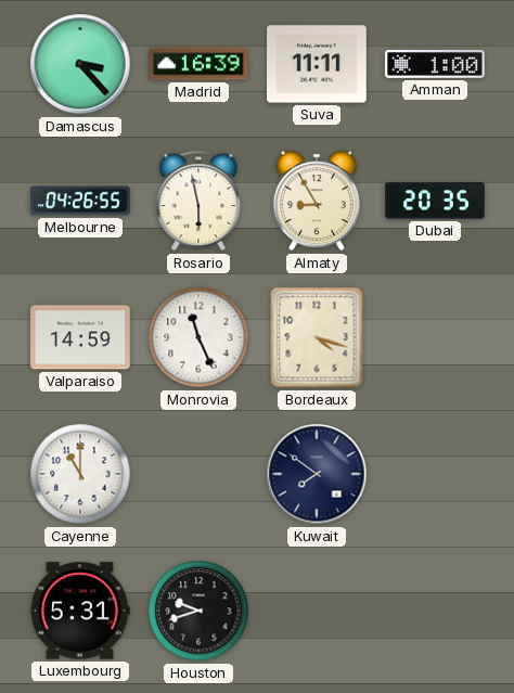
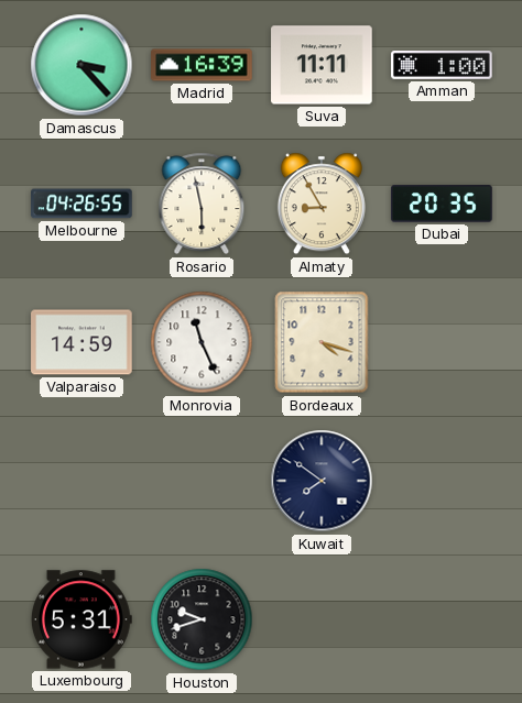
Cayenne: 11:00 -> none (80, 474)
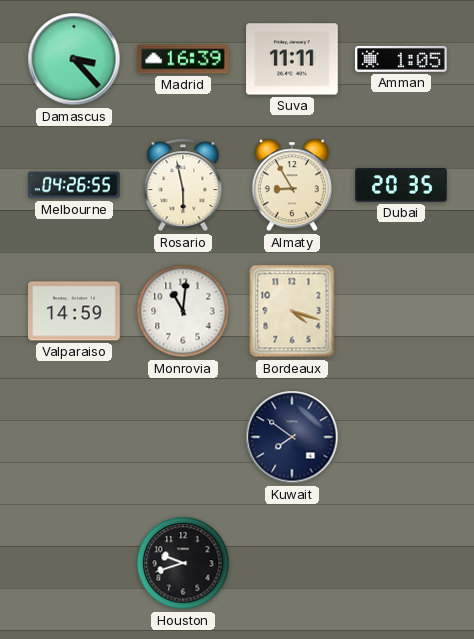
Amman: 1:00 -> 1:05 (401, 60)
Monrovia: 11:26 -> 11:01 (183, 311)
Luxembourg: 5:31 -> none (81, 619)
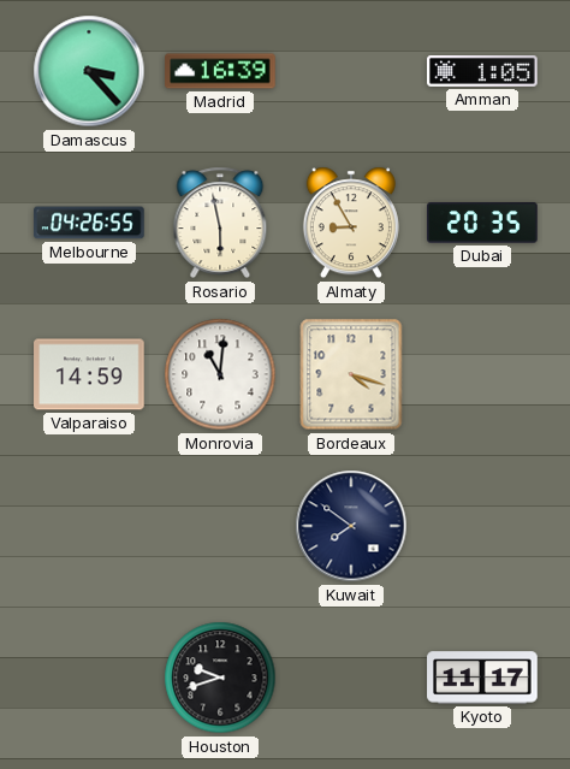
Suva: 11:11 -> none (292, 59)
Kyoto: none -> 11:17 (482, 678)
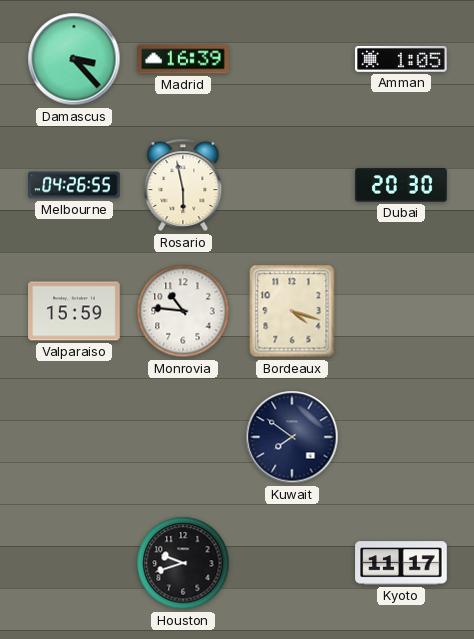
Almaty: 8:55 -> none (351, 223)
Dubai: 20:35 -> 20:30 (401, 185)
Valparaiso: 14:59 -> 15:59 (74, 311)
Monrovia: 11:01 -> 10:46 (183, 311)
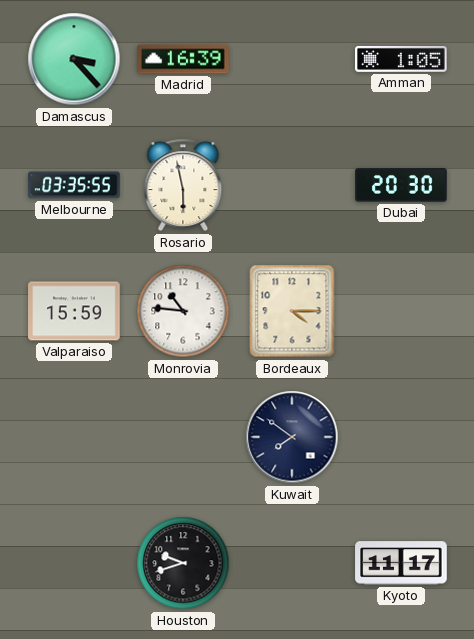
Melbourne: 04:26 -> 03:35 (74, 185)
Bordeaux: 4:18 -> 4:15 (292, 311)
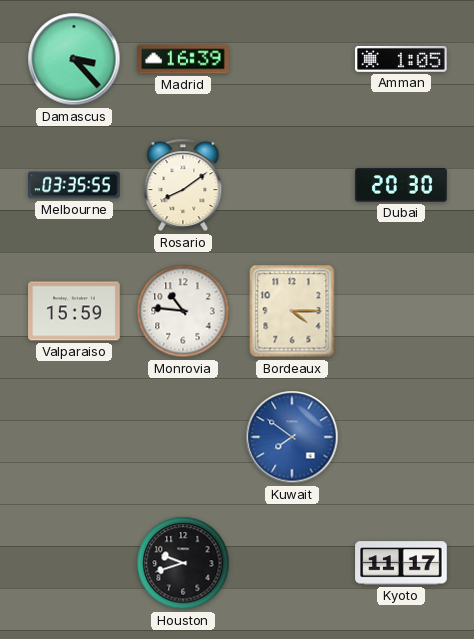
Rosario: 5:58 -> 8:09 (183, 185)
Kuwait dial: navy -> blue (292, 437)
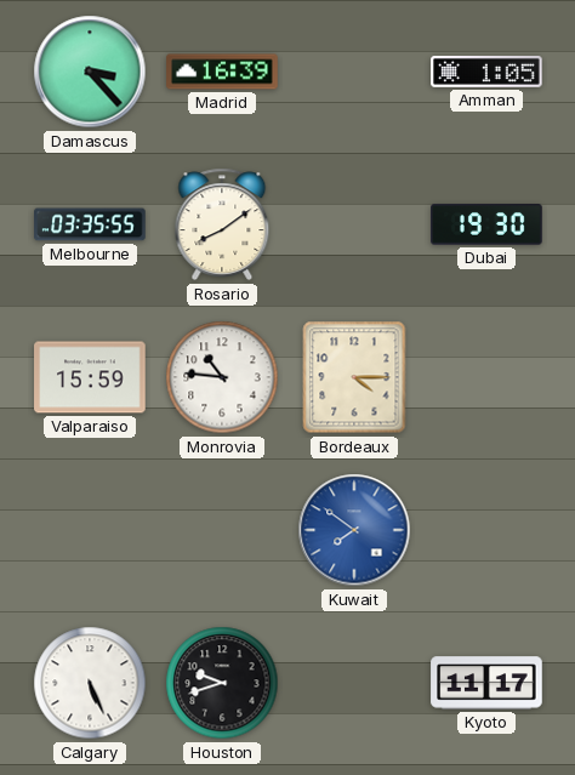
Dubai: 20:30 -> 19:30 (486, 224)
Calgary: none -> 5:26 (90, 683)
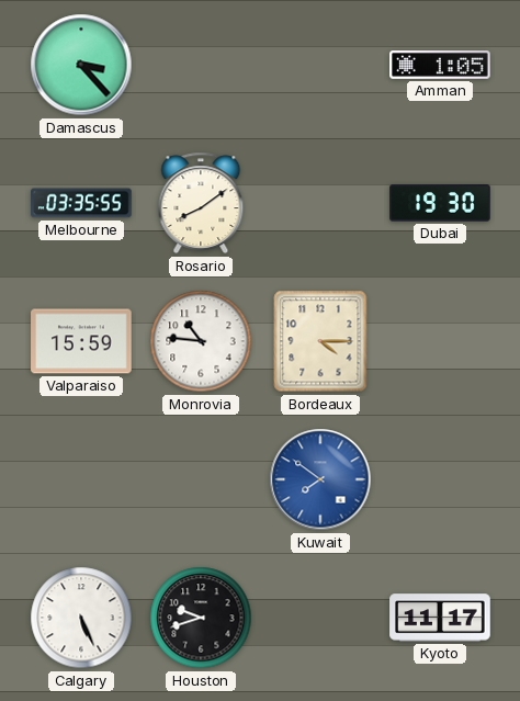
Madrid: 16:39 -> none (222, 72)
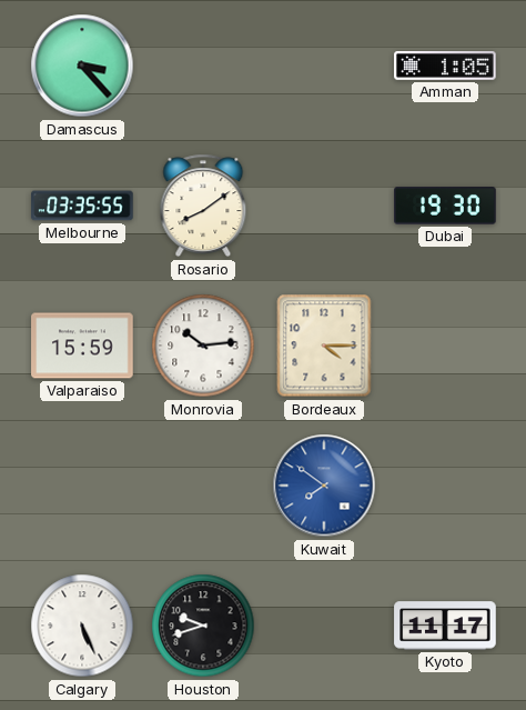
Monrovia: 10:46 -> 10:14 (203, 346)
